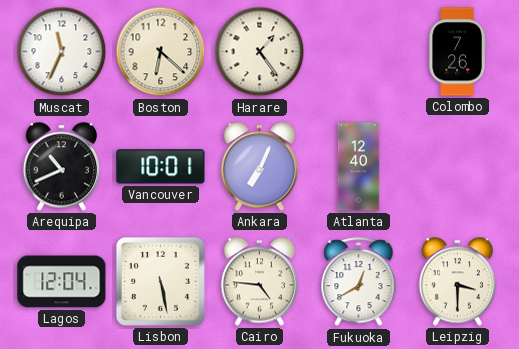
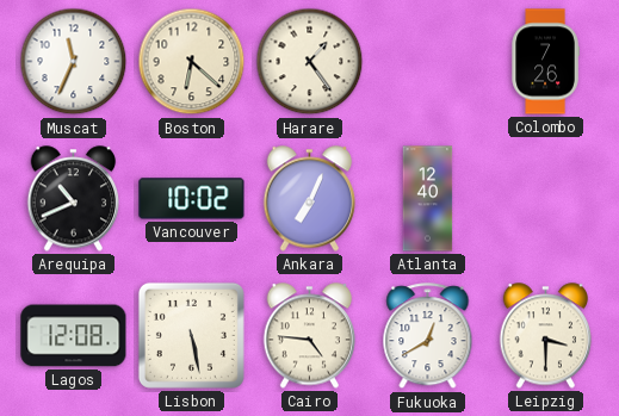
Vancouver: 10:01 -> 10:02 (192, 199)
Lagos: 12:04 -> 12:08 (74, 336)
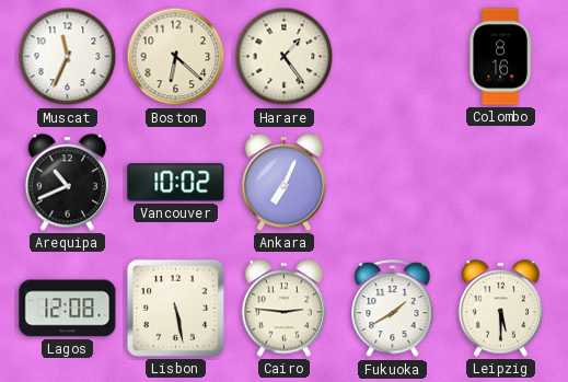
Colombo: 7:26 -> 8:16 (500, 57)
Atlanta: 12:40 -> none (428, 199)
Cairo: 4:46 -> 2:46 (285, 309)
Fukuoka: 12:40 -> 1:40 (393, 309)
Leipzig: 3:30 -> 5:30 (501, 309)
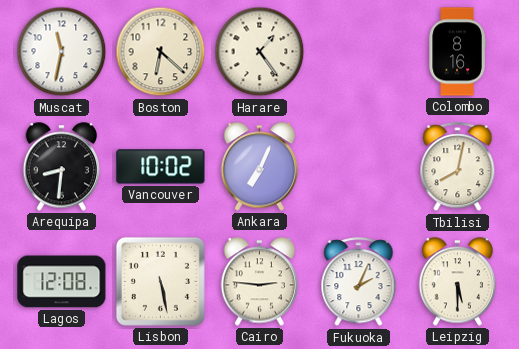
Muscat: 11:34 -> 11:32 (62, 52)
Arequipa: 10:41 -> 8:31 (62, 167)
Tbilisi: none -> 8:02 (458, 167)
Fukuoka: 1:40 -> 2:04 (359, 282)
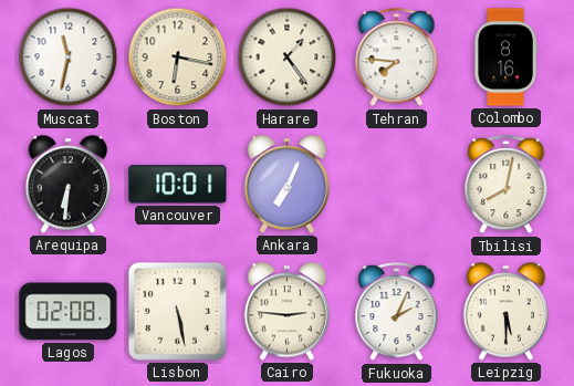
Boston: 6:22 -> 6:17 (178, 58)
Tehran: none -> 7:46 (397, 58)
Arequipa: 8:31 -> 6:31 (69, 185)
Vancouver: 10:02 -> 10:01 (178, 185)
Lagos: 12:08 -> 02:08 (69, 312)
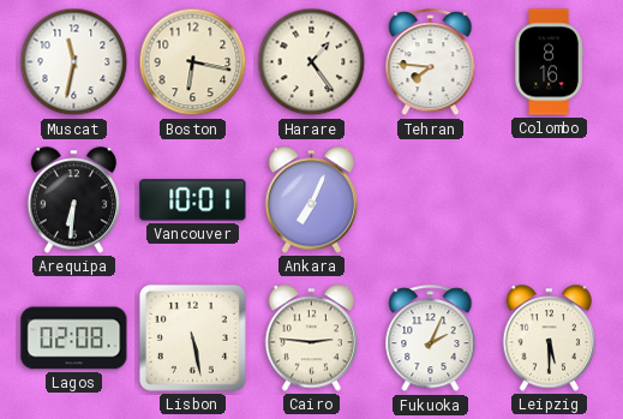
Tbilisi: 8:02 -> none (507, 185)
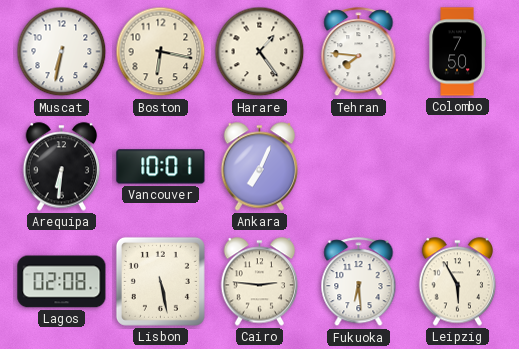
Muscat: 11:32 -> 6:32 (62, 52)
Colombo: 8:16 -> 7:50 (457, 52)
Fukuoka: 2:04 -> 6:29 (359, 282)
Leipzig: 5:30 -> 5:55 (458, 282)
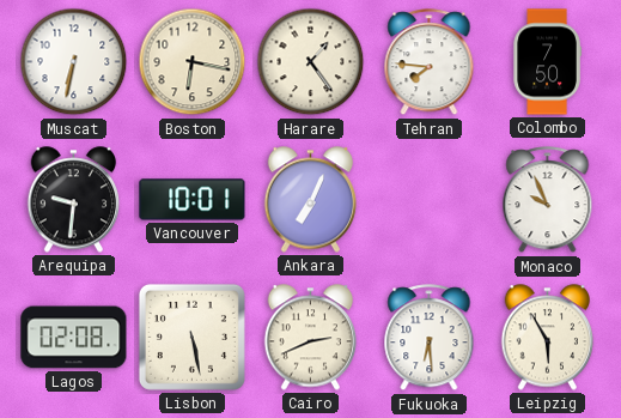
Arequipa: 6:31 -> 9:31 (74, 200)
Monaco: none -> 9:56 (548, 200)
Cairo: 2:46 -> 2:41 (311, 338)
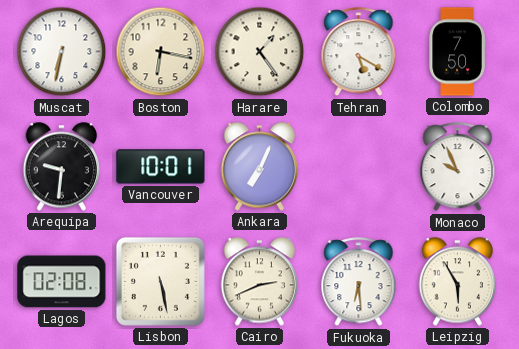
Tehran: 7:46 -> 5:20 (359, 52)
